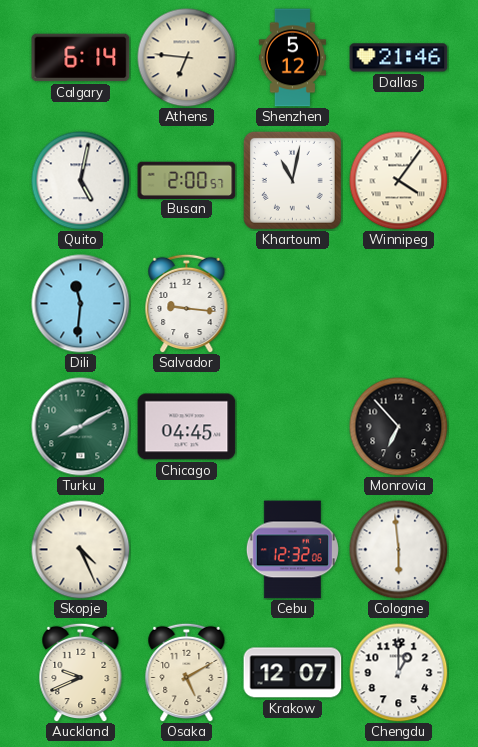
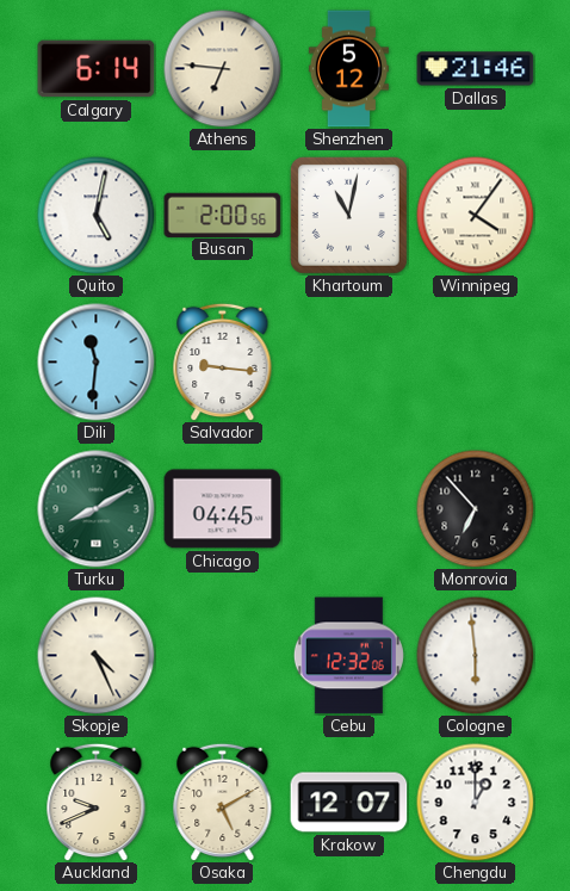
Busan: 2:00:57 -> 2:00:56 (223, 215)
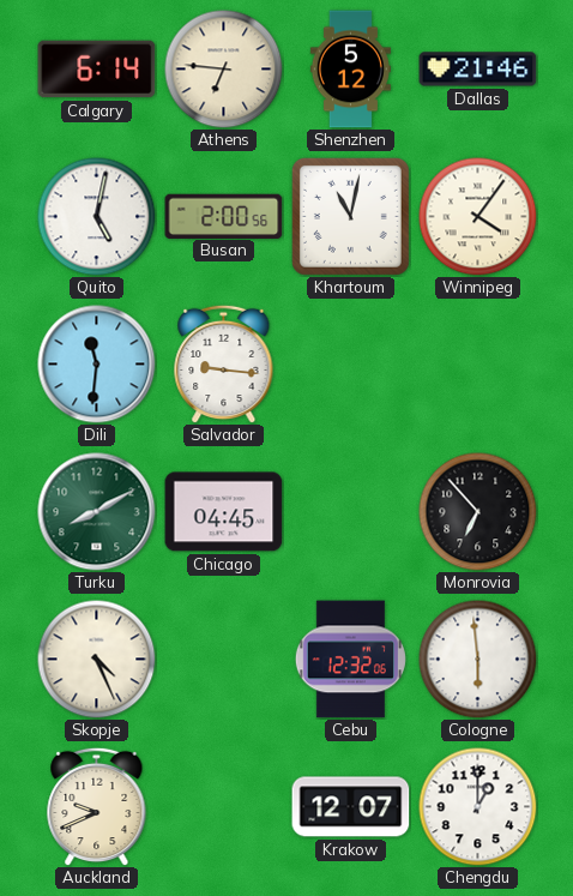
Osaka: 5:10 -> none (223, 802)
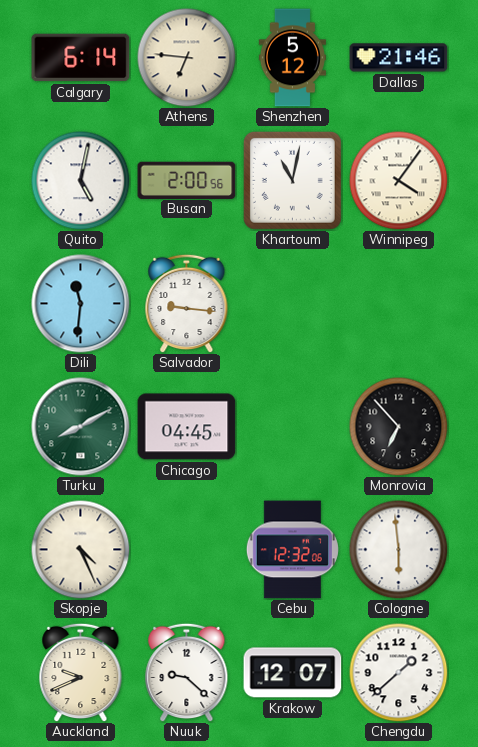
Nuuk: none -> 9:22 (187, 672)
Chengdu: 1:00 -> 1:38 (399, 673)
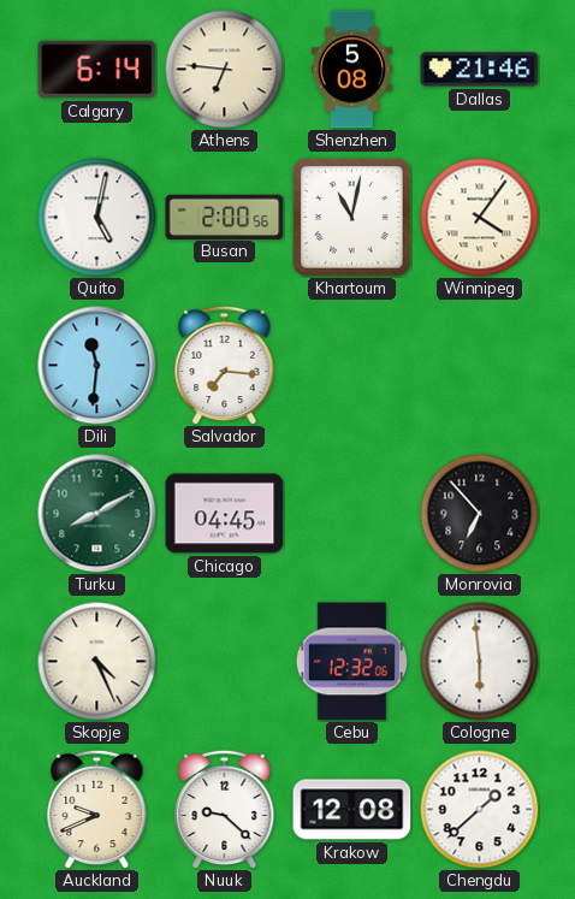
Shenzhen: 5:12 -> 5:08 (351, 70)
Salvador: 9:16 -> 7:16 (225, 365)
Krakow: 12:07 -> 12:08 (352, 810)
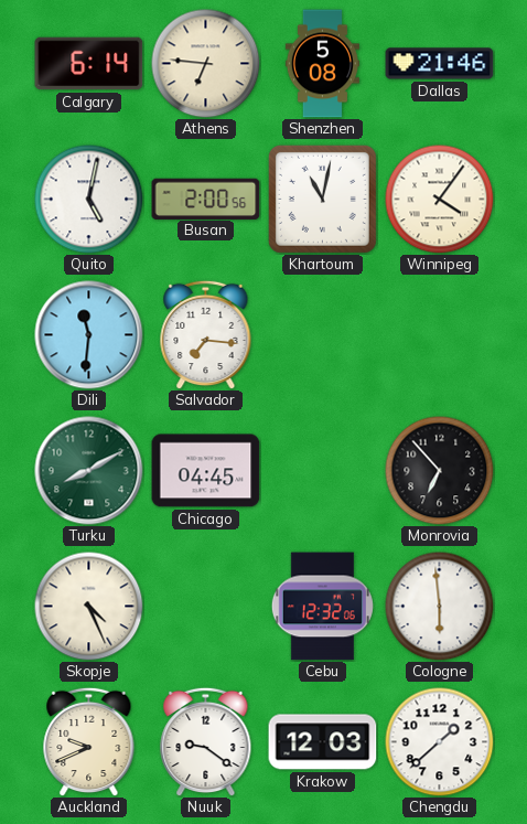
Nuuk: 9:22 -> 9:21 (206, 741)
Krakow: 12:08 -> 12:03 (323, 742)
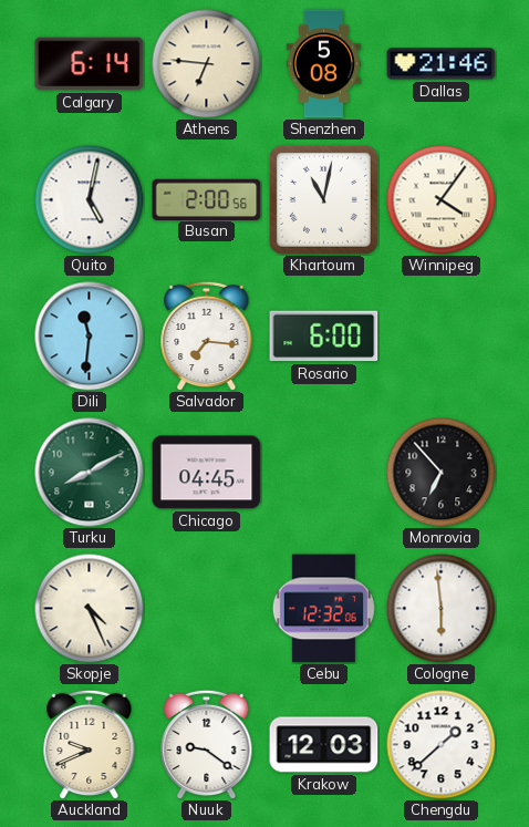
Rosario: none -> 6:00 (324, 337)
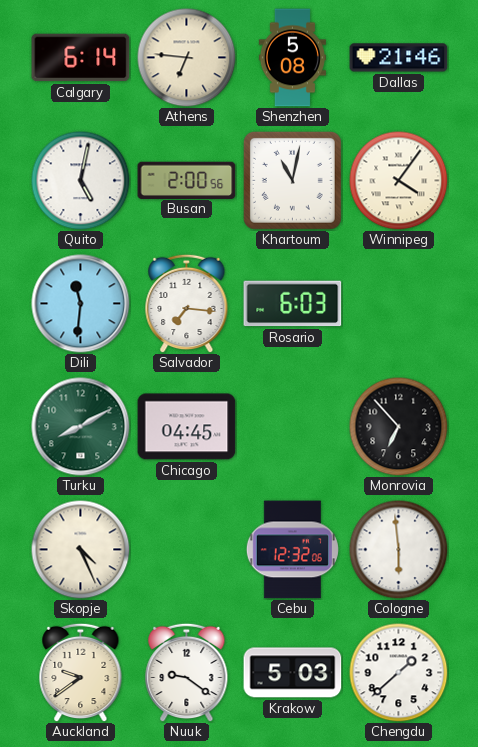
Rosario: 6:00 -> 6:03 (293, 304)
Auckland: 9:41 -> 9:39 (81, 672)
Krakow: 12:03 -> 5:03 (293, 673)
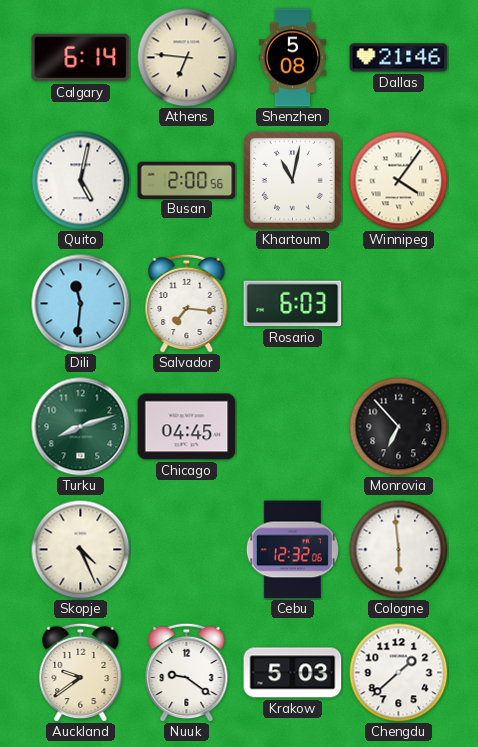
Turku: 8:10 -> 8:12 (81, 427)
